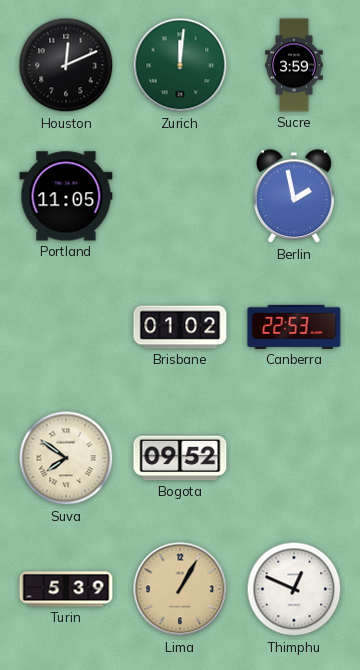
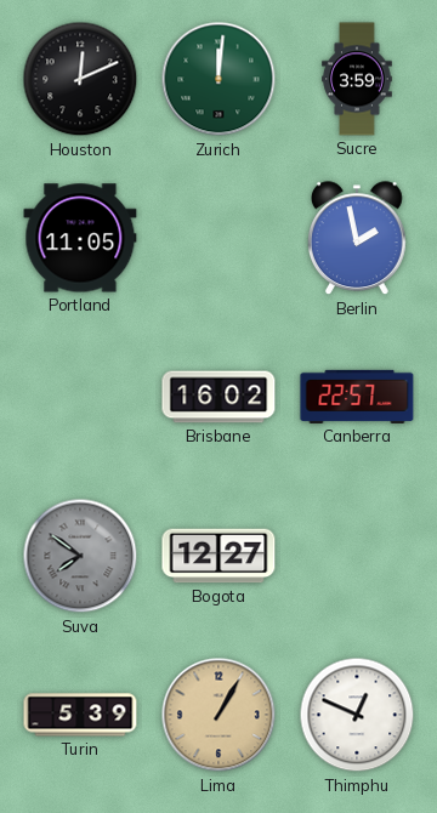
Brisbane: 01:02 -> 16:02 (218, 397)
Canberra: 22:53 -> 22:57 (357, 397)
Suva dial: cream -> grey (80, 556)
Bogota: 09:52 -> 12:27 (218, 556)
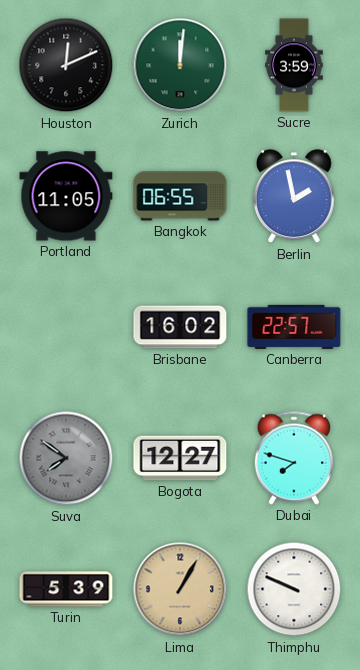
Bangkok: none -> 06:55 (180, 196)
Dubai: none -> 7:48 (293, 458)
Thimphu: 12:49 -> 9:49 (294, 589)
